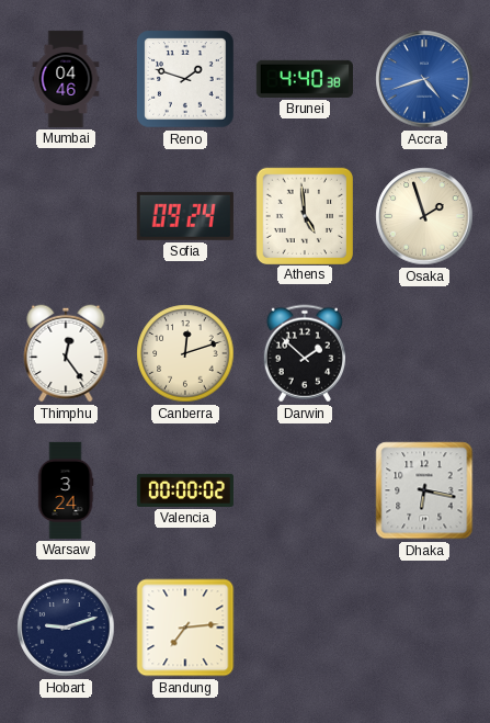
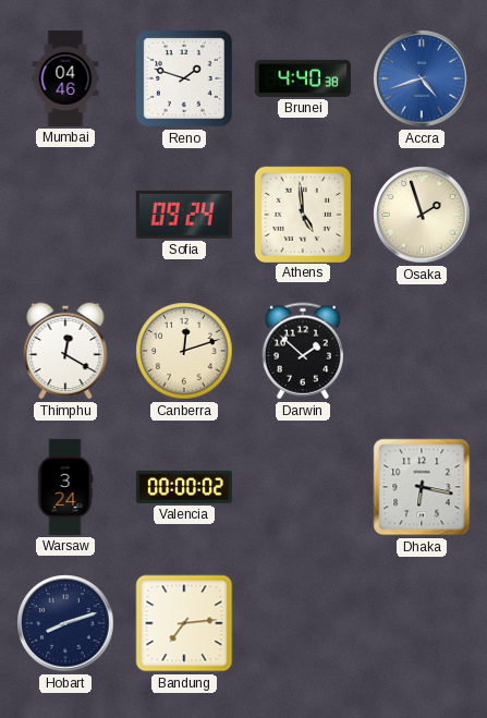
Thimphu: 12:24 -> 12:20 (65, 351)
Hobart: 9:12 -> 8:12 (65, 623)
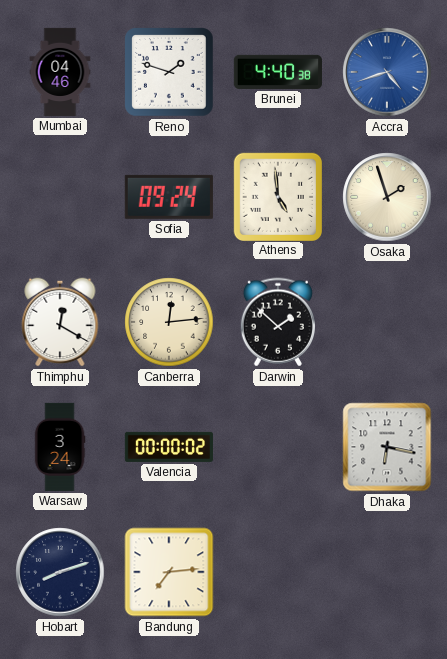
Canberra: 12:12 -> 12:14 (169, 322)
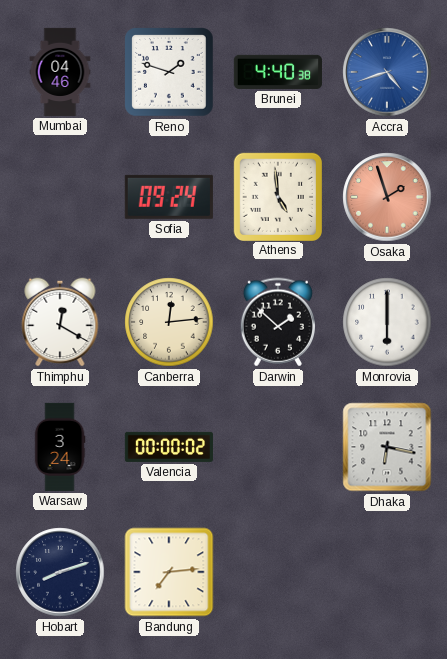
Osaka dial: cream -> salmon (387, 197)
Monrovia: none -> 6:00 (387, 322)
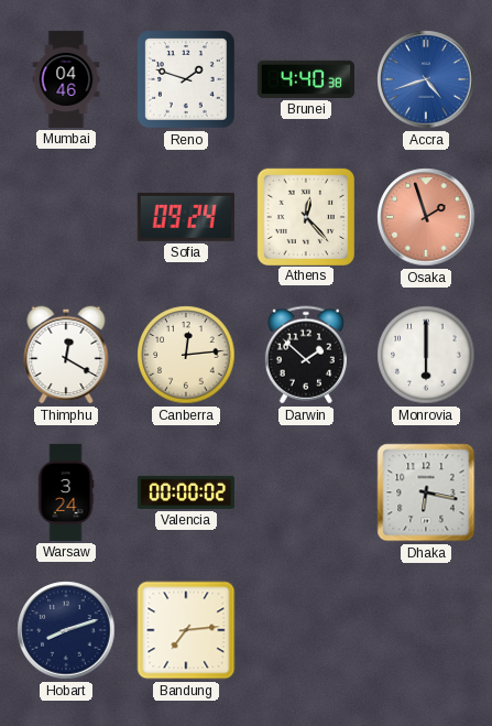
Athens: 4:59 -> 12:23 (305, 216)
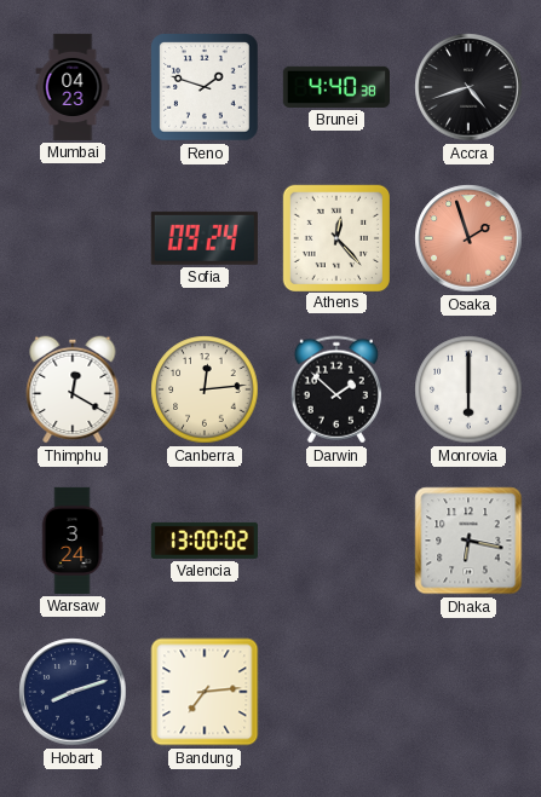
Mumbai: 04:46 -> 04:23 (73, 87)
Accra dial: blue -> black (468, 87)
Valencia: 00:00 -> 13:00 (205, 541)
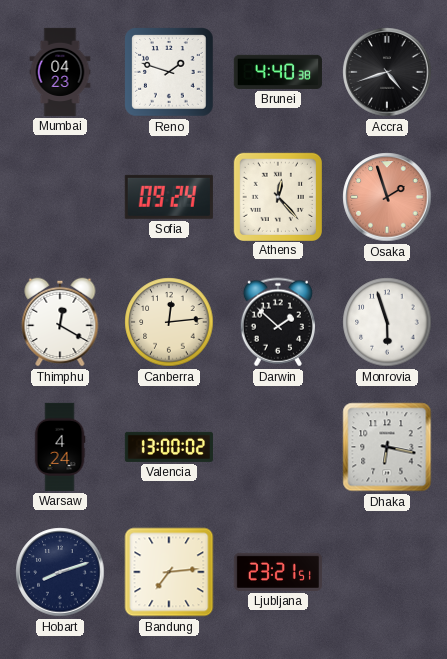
Monrovia: 6:00 -> 5:57 (387, 322)
Warsaw: 3:24 -> 4:24 (60, 447)
Ljubljana: none -> 23:21 (278, 572)
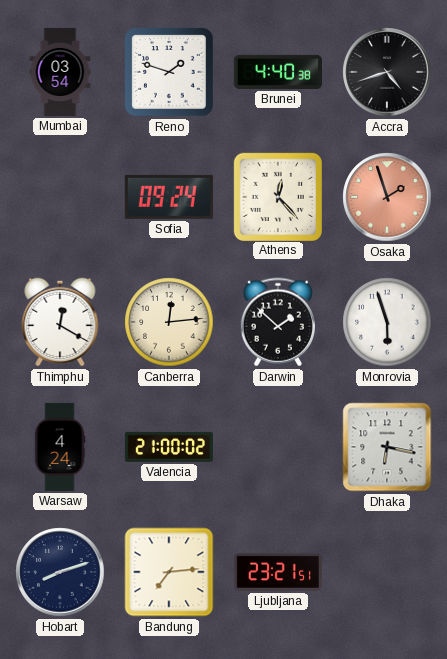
Mumbai: 04:23 -> 03:54 (60, 72)
Valencia: 13:00 -> 21:00 (169, 447)
